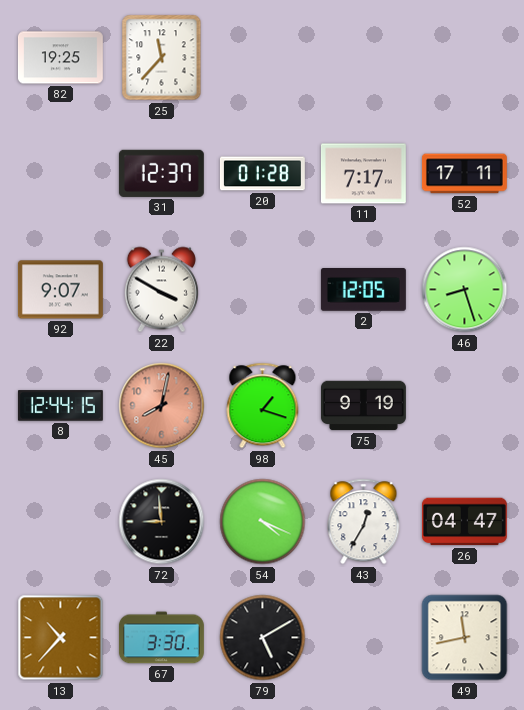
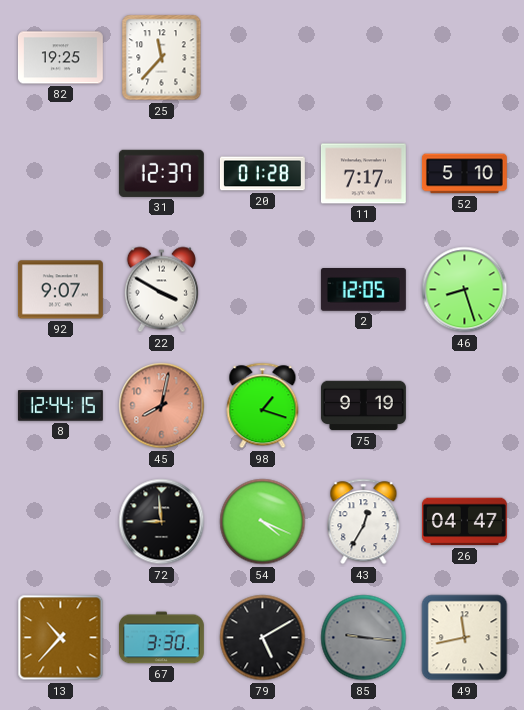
52: 17:11 -> 5:10 (464, 174)
85: none -> 9:16 (364, 638)
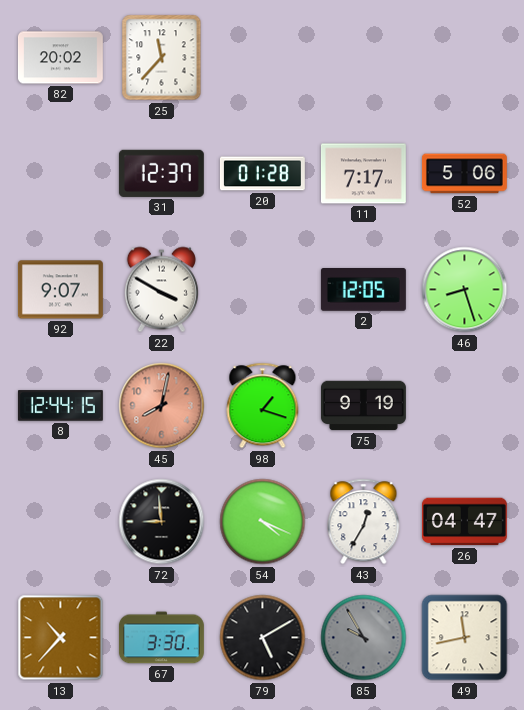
82: 19:25 -> 20:02 (60, 58)
52: 5:10 -> 5:06 (464, 174)
85: 9:16 -> 9:55 (364, 638)
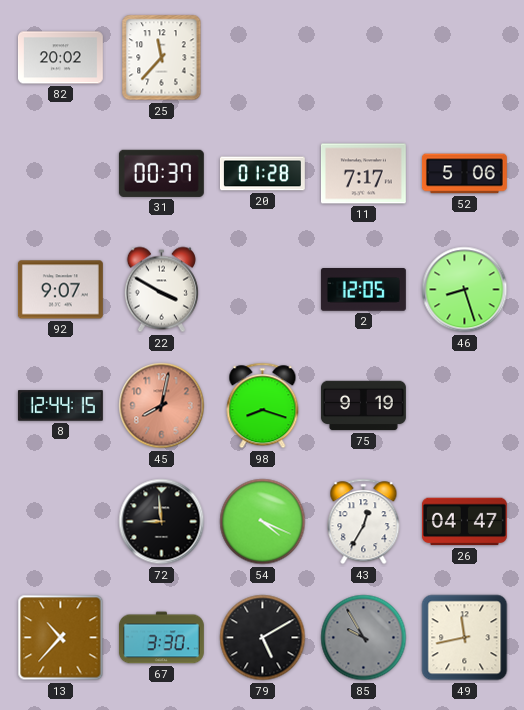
31: 12:37 -> 00:37 (161, 173)
98: 1:18 -> 8:18 (263, 406)
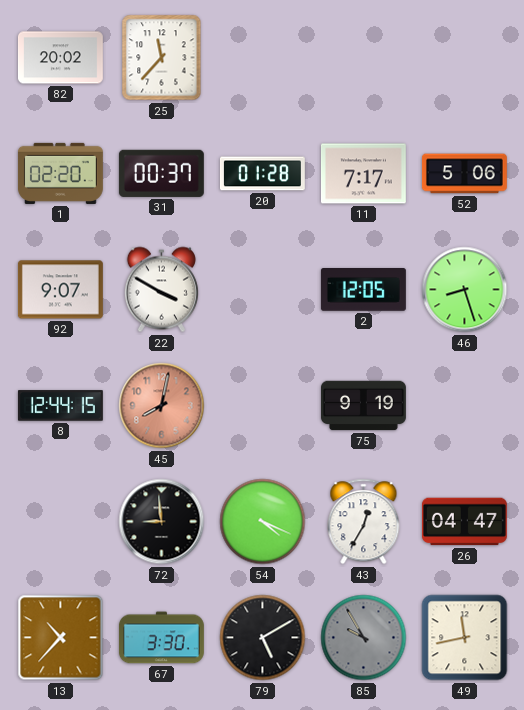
1: none -> 02:20 (60, 173)
98: 8:18 -> none (263, 406)
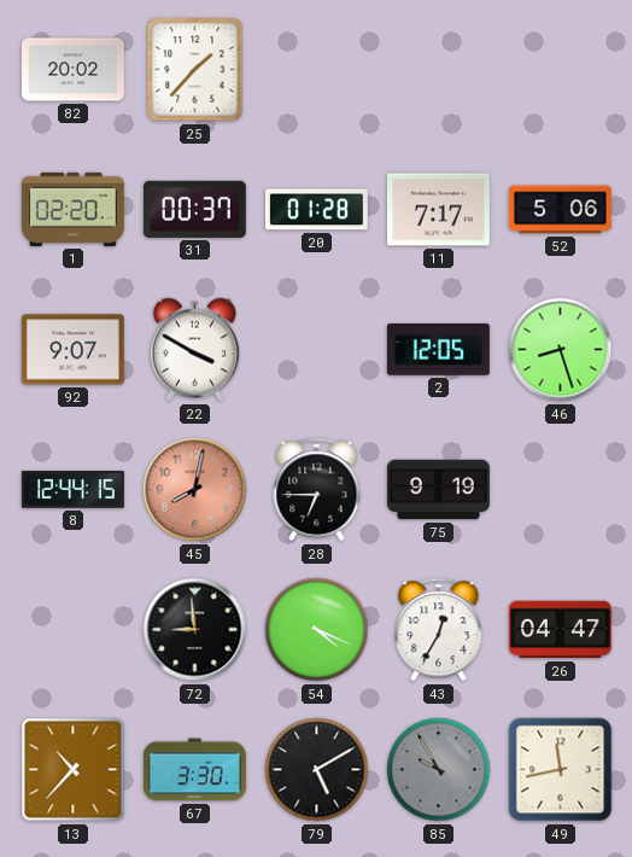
25: 11:37 -> 1:37 (195, 70)
28: none -> 6:45 (317, 490)
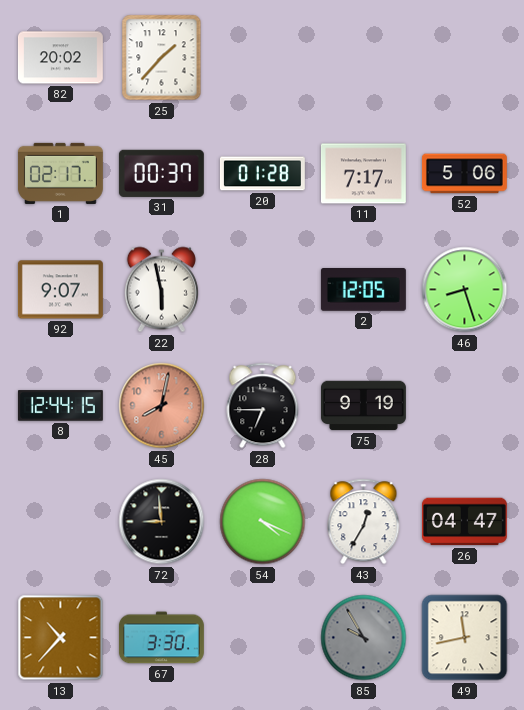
1: 02:20 -> 02:17 (60, 173)
22: 3:50 -> 5:58 (161, 290)
79: 5:10 -> none (317, 770)
